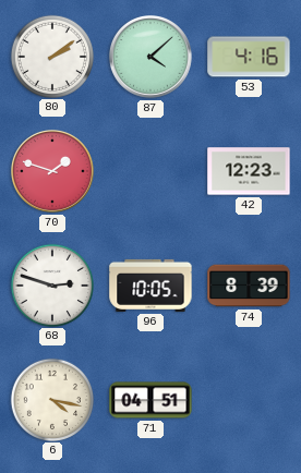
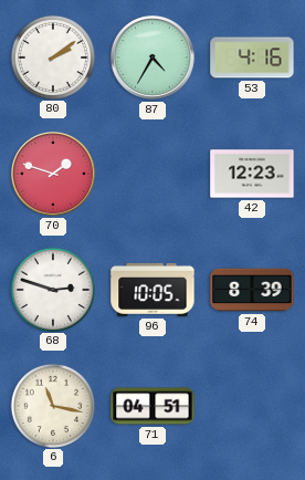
87: 4:08 -> 4:35 (154, 59)
6: 4:17 -> 11:17 (52, 405)
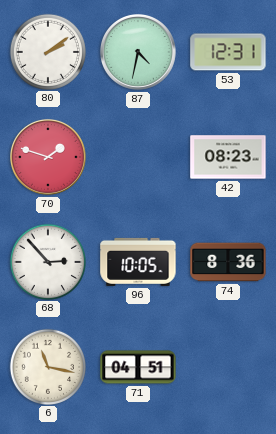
87: 4:35 -> 4:32 (139, 53)
53: 4:16 -> 12:31 (228, 52)
42: 12:23 -> 08:23 (228, 157)
68: 2:48 -> 2:53 (47, 261)
74: 8:39 -> 8:36 (228, 262)
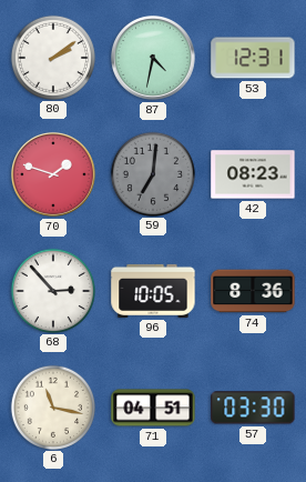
59: none -> 7:01 (152, 173)
57: none -> 03:30 (253, 408)
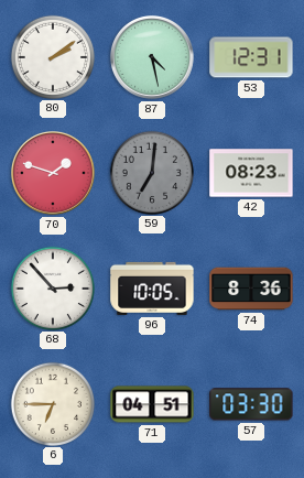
87: 4:32 -> 4:28 (153, 58)
6: 11:17 -> 6:45 (52, 403)
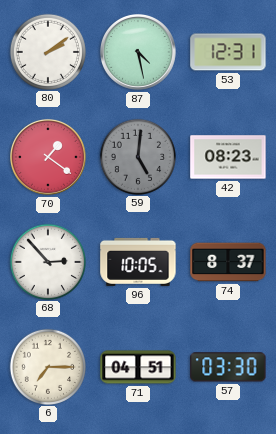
70: 1:48 -> 1:21 (49, 158)
59: 7:01 -> 5:01 (137, 156)
74: 8:36 -> 8:37 (228, 262)
6: 6:45 -> 7:15 (47, 366)
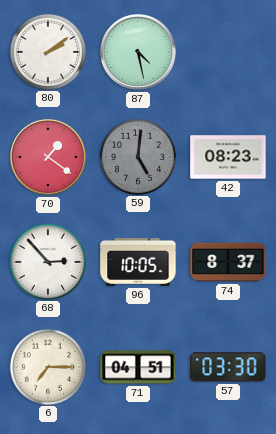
53: 12:31 -> none (228, 52)
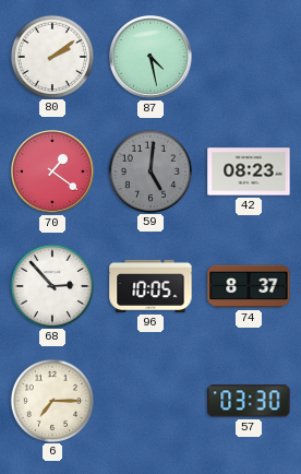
71: 04:51 -> none (138, 367)
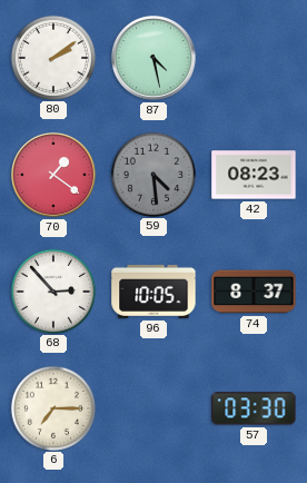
59: 5:01 -> 4:29 (152, 174)
